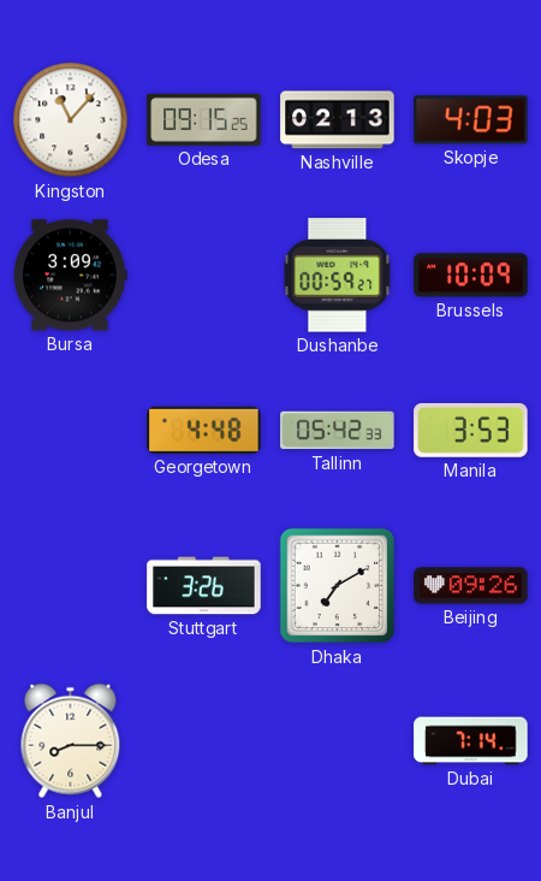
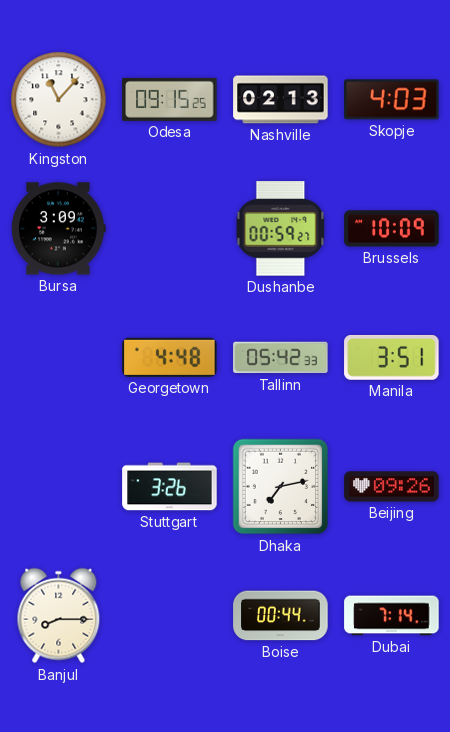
Manila: 3:53 -> 3:51 (392, 357)
Dhaka: 7:10 -> 7:13 (281, 487)
Boise: none -> 00:44 (281, 616)
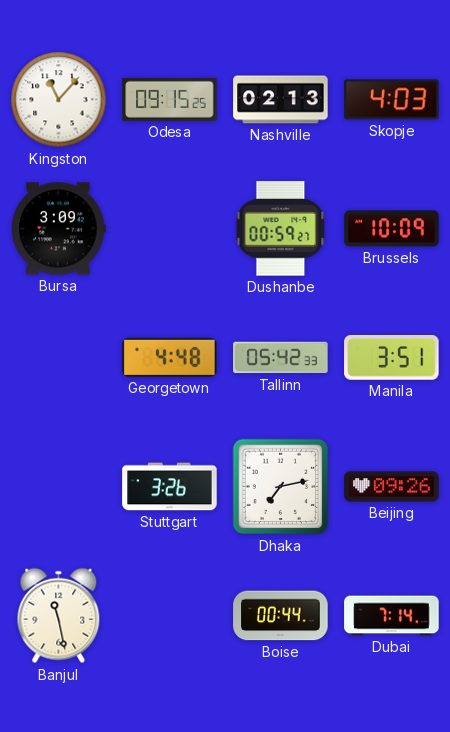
Banjul: 8:15 -> 11:28 (59, 616)
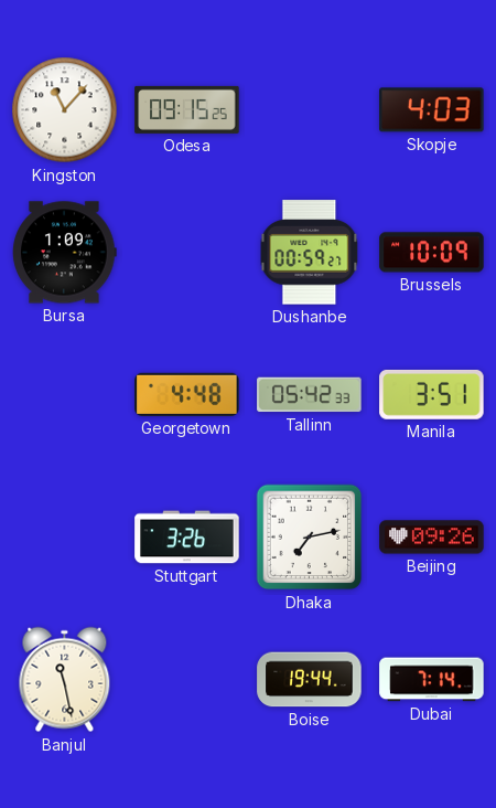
Nashville: 02:13 -> none (281, 100)
Bursa: 3:09 -> 1:09 (65, 253)
Boise: 00:44 -> 19:44 (310, 680)
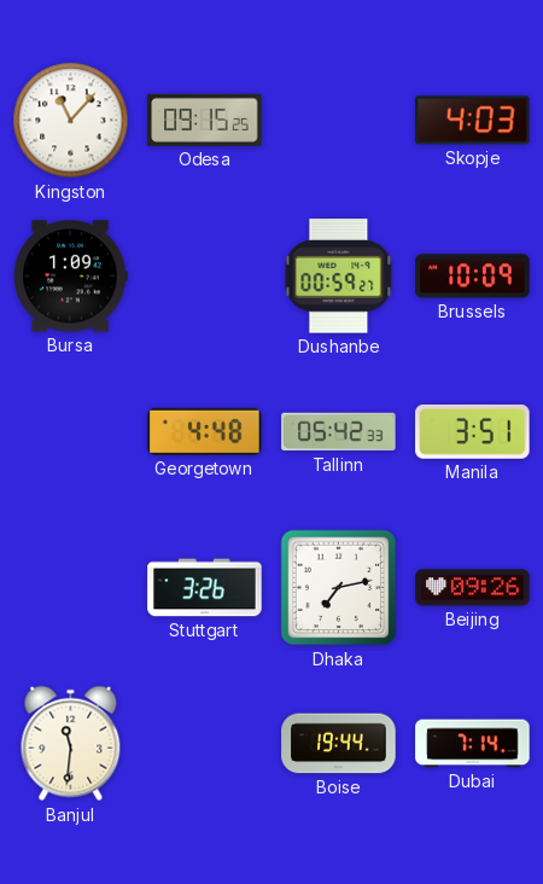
Banjul: 11:28 -> 11:31 (71, 744)
